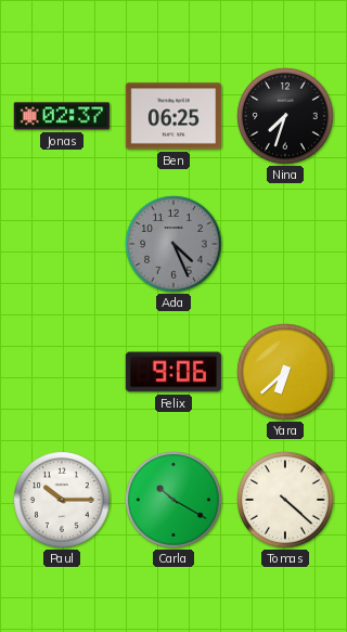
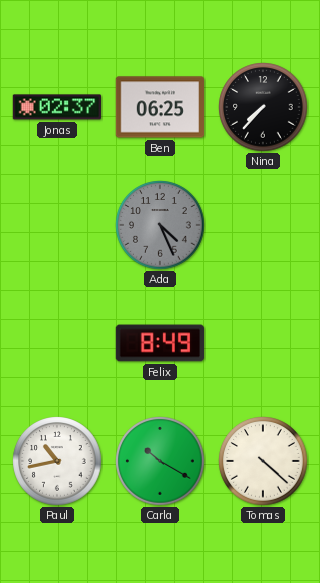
Nina: 7:33 -> 7:37 (263, 107)
Felix: 9:06 -> 8:49 (160, 343)
Yara: 6:38 -> none (285, 372)
Paul: 10:15 -> 10:43 (57, 461)
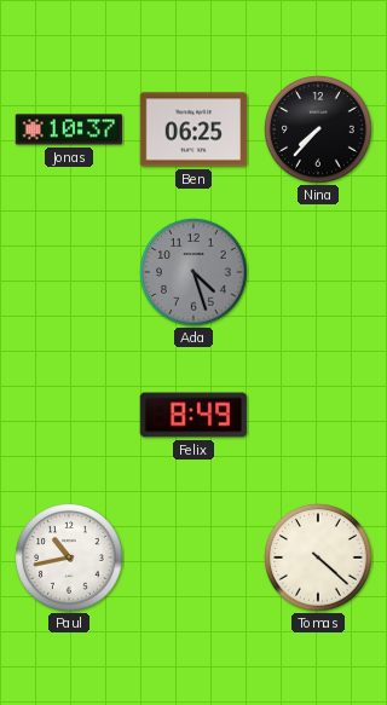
Jonas: 02:37 -> 10:37 (69, 129)
Ada: 4:26 -> 4:27 (193, 272)
Carla: 10:20 -> none (160, 461)
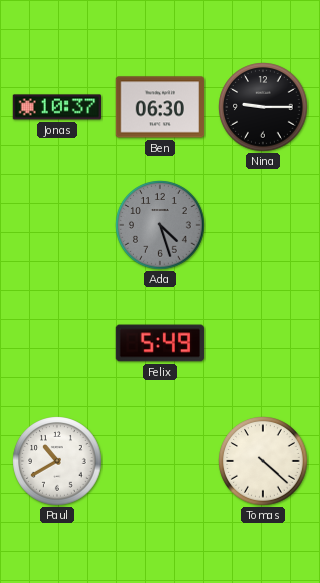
Ben: 06:25 -> 06:30 (160, 107)
Nina: 7:37 -> 9:15 (263, 107)
Felix: 8:49 -> 5:49 (160, 343)
Paul: 10:43 -> 10:40 (57, 461)
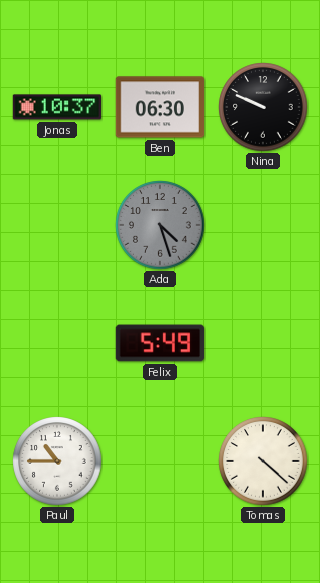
Nina: 9:15 -> 9:49 (263, 107)
Paul: 10:40 -> 10:45 (57, 461)
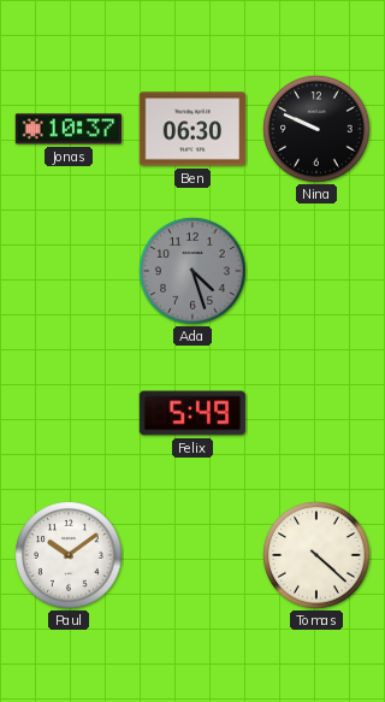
Paul: 10:45 -> 10:09 (69, 555)
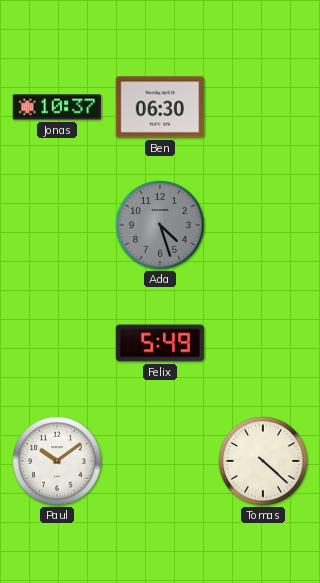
Nina: 9:49 -> none (316, 129)
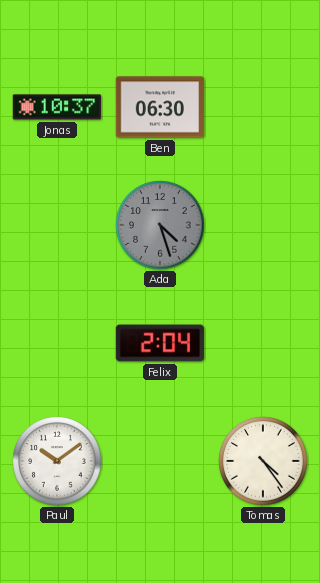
Felix: 5:49 -> 2:04 (160, 343)
Tomas: 4:22 -> 4:24 (263, 461)
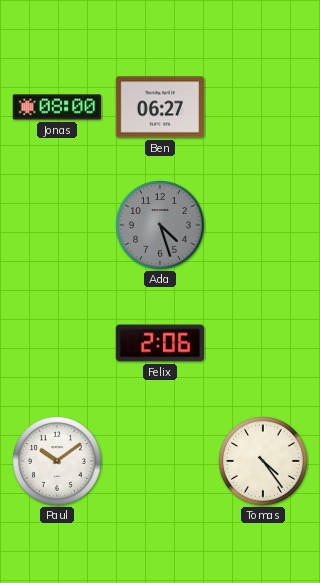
Jonas: 10:37 -> 08:00 (57, 107)
Ben: 06:30 -> 06:27 (160, 107)
Felix: 2:04 -> 2:06 (160, 343)
